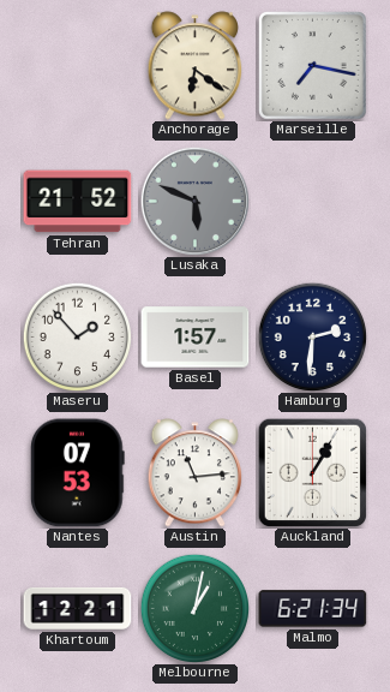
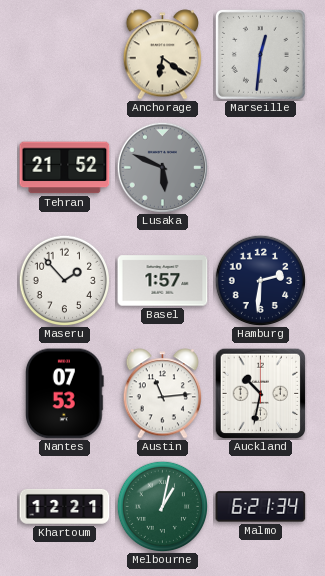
Marseille: 7:17 -> 12:31 (261, 55)
Auckland: 1:05 -> 10:32 (260, 393)
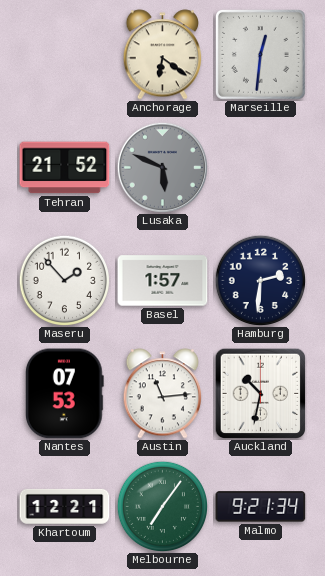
Melbourne: 1:02 -> 7:06 (162, 506)
Malmo: 6:21 -> 9:21 (261, 507)
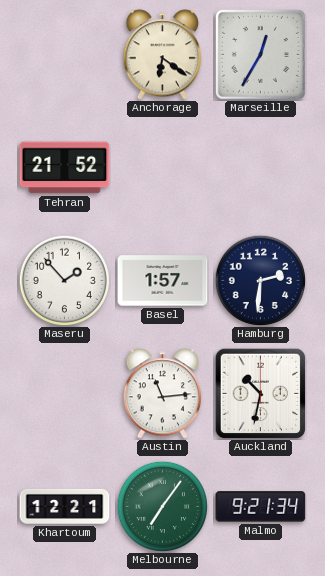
Marseille: 12:31 -> 12:35 (261, 55)
Lusaka: 5:49 -> none (162, 167)
Nantes: 07:53 -> none (65, 394)
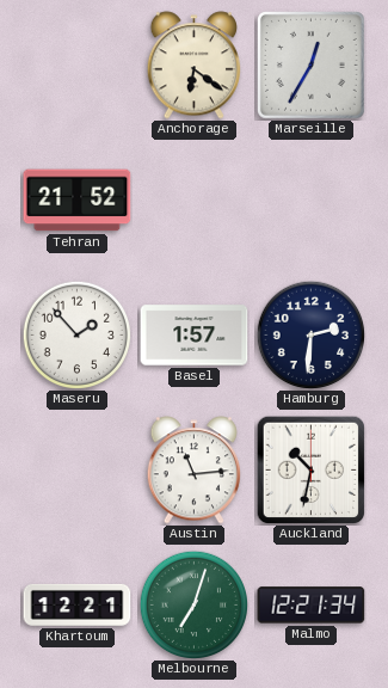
Melbourne: 7:06 -> 7:03 (193, 604)
Malmo: 9:21 -> 12:21 (312, 606)
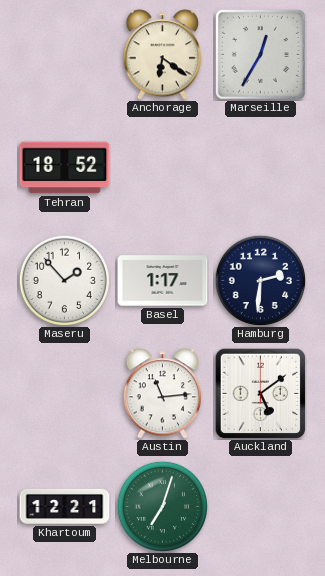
Tehran: 21:52 -> 18:52 (65, 168)
Basel: 1:57 -> 1:17 (163, 281)
Auckland: 10:32 -> 5:09 (260, 393)
Malmo: 12:21 -> none (312, 606)
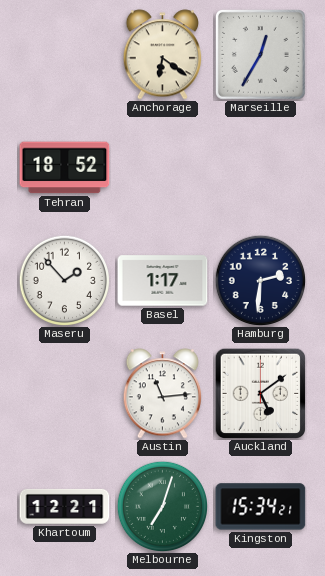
Kingston: none -> 15:34 (261, 507)
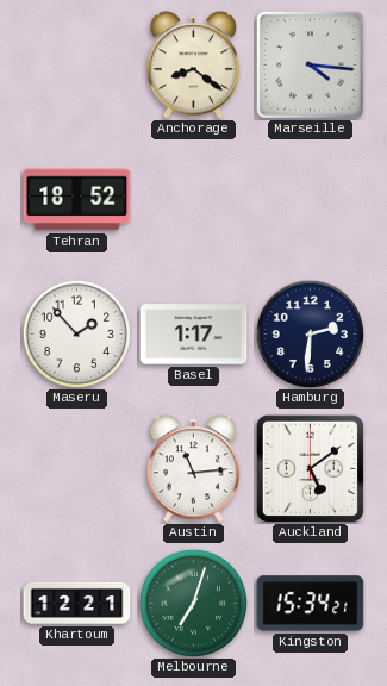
Anchorage: 6:21 -> 8:21 (194, 66)
Marseille: 12:35 -> 4:16 (311, 66)
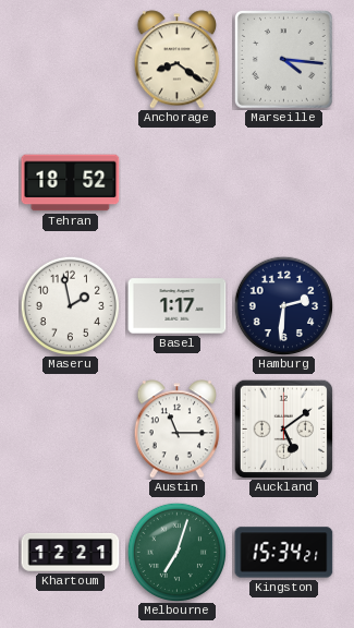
Maseru: 1:53 -> 1:58 (70, 305)
Austin: 11:14 -> 11:15 (178, 430)
